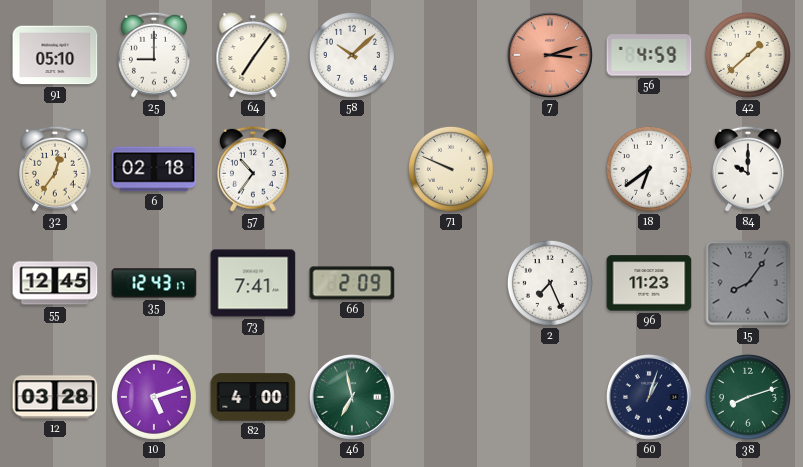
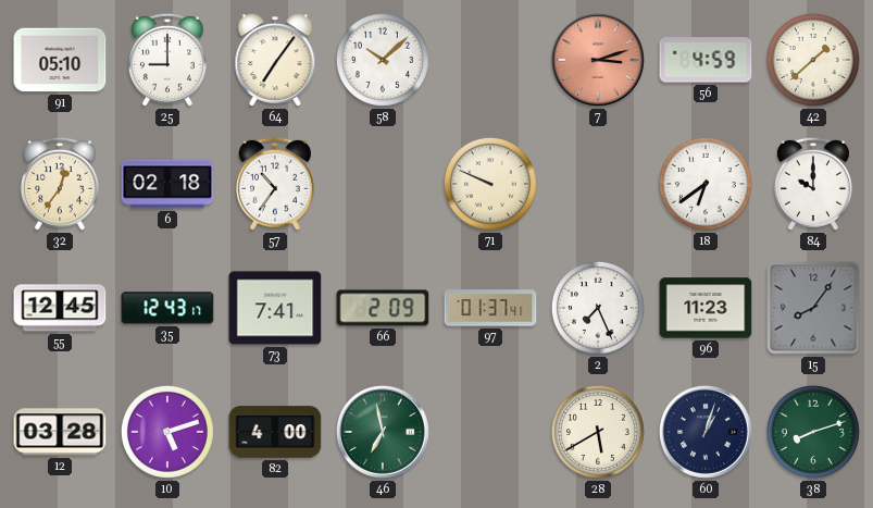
97: none -> 01:37 (490, 308)
28: none -> 5:40 (598, 432)
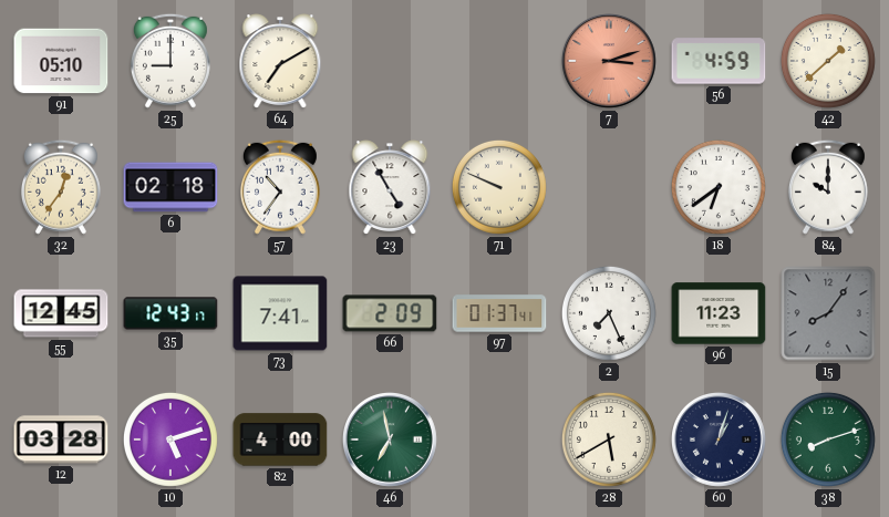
64: 7:06 -> 7:10 (280, 61)
58: 10:08 -> none (383, 60)
23: none -> 4:55 (390, 187)
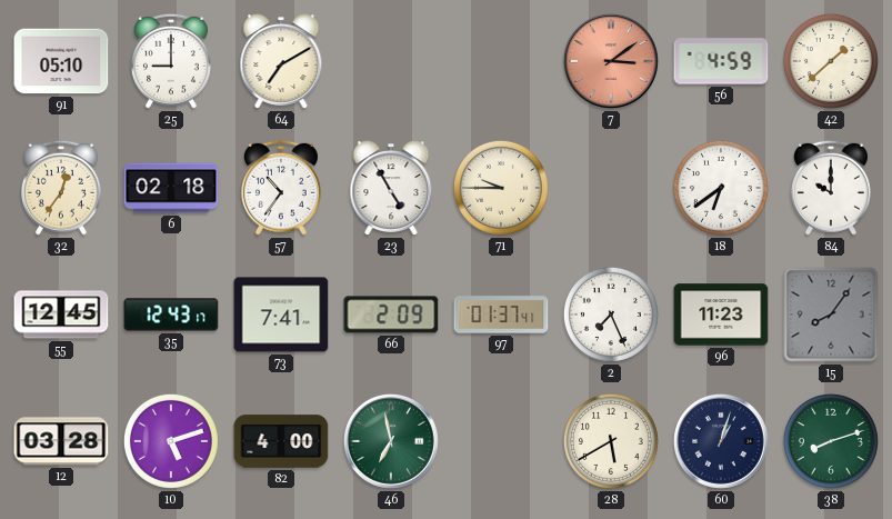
7: 3:12 -> 3:09 (612, 62)
71: 9:49 -> 9:45 (501, 188)
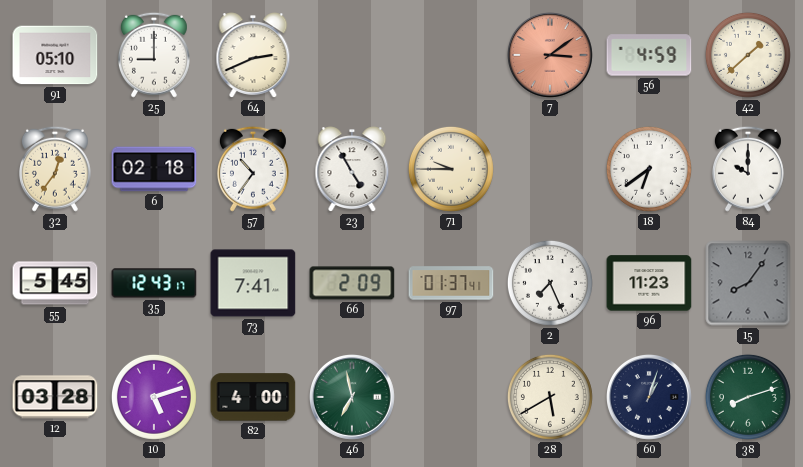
64: 7:10 -> 2:41 (253, 55)
55: 12:45 -> 5:45 (55, 283)
